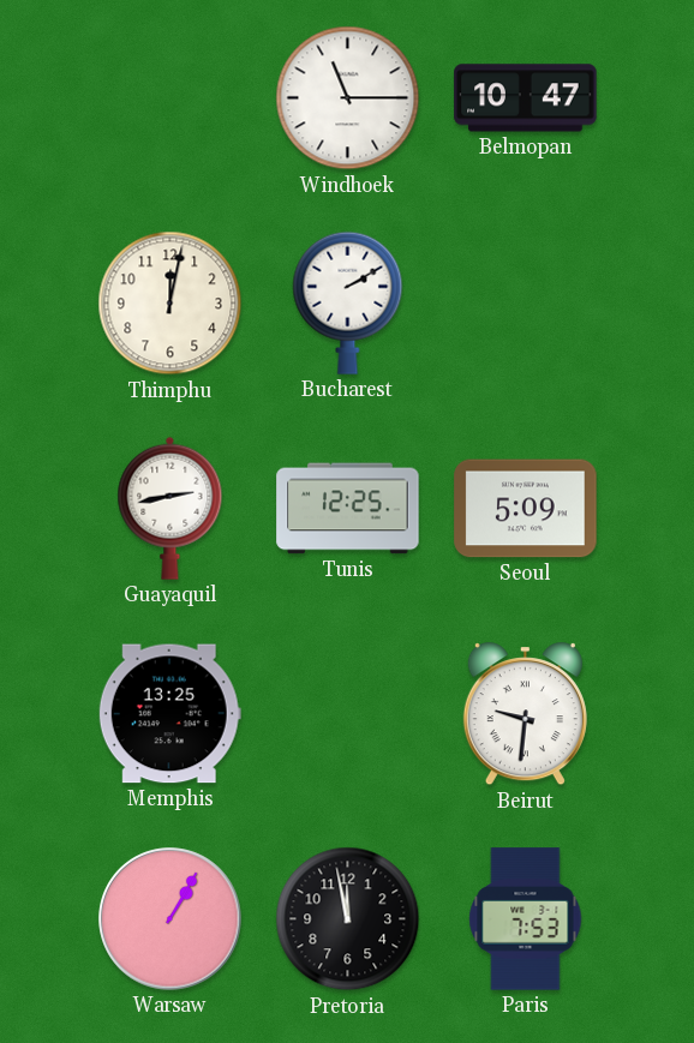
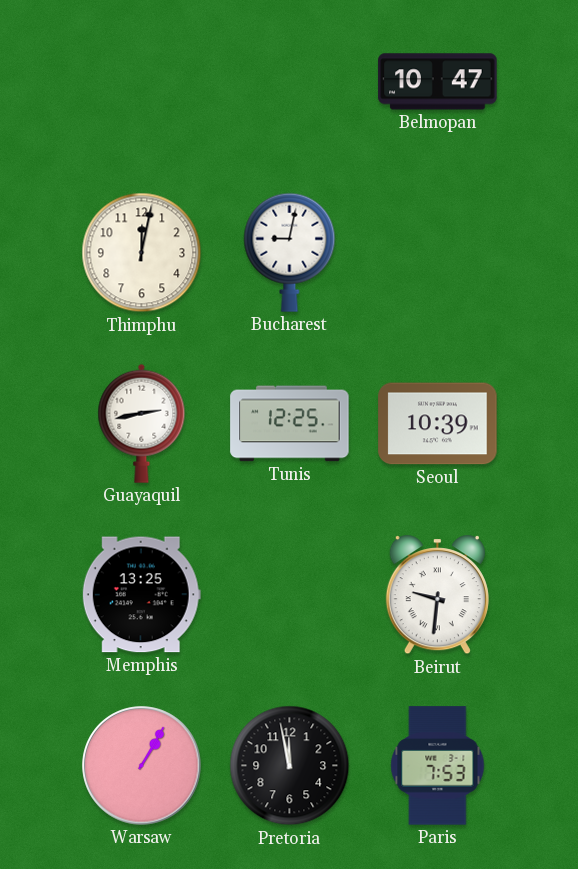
Windhoek: 11:15 -> none (348, 98)
Bucharest: 2:10 -> 9:02 (290, 252)
Seoul: 5:09 -> 10:39 (438, 424)
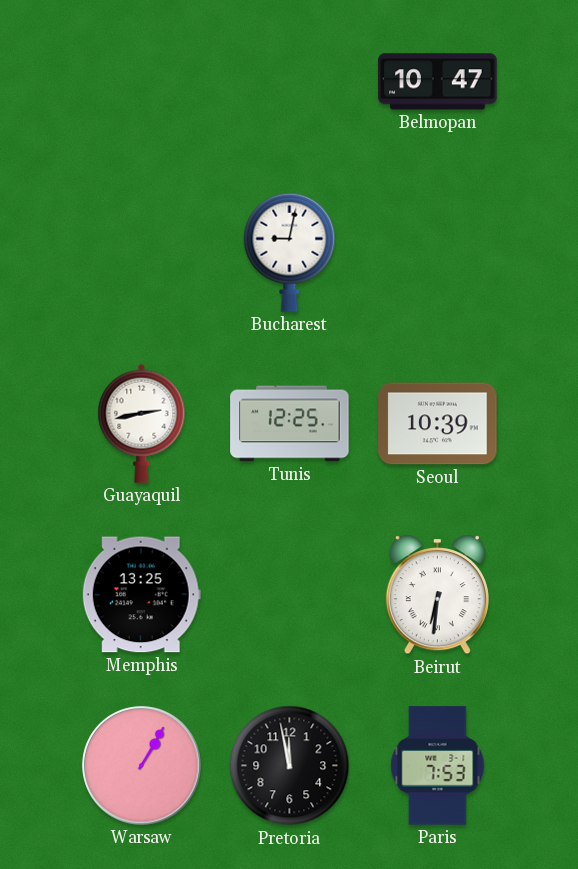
Thimphu: 12:02 -> none (142, 253)
Beirut: 9:31 -> 6:31 (437, 595)
